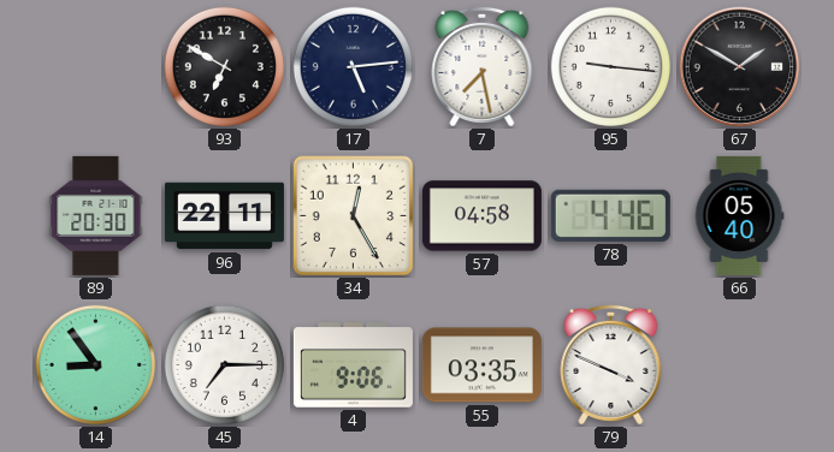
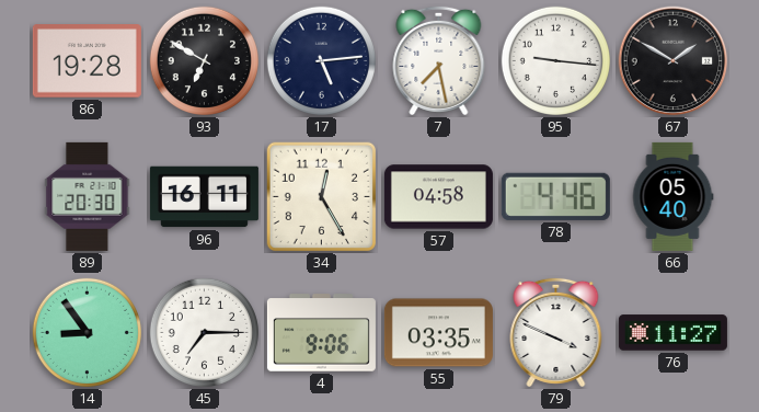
86: none -> 19:28 (87, 61)
96: 22:11 -> 16:11 (204, 197)
76: none -> 11:27 (672, 333)
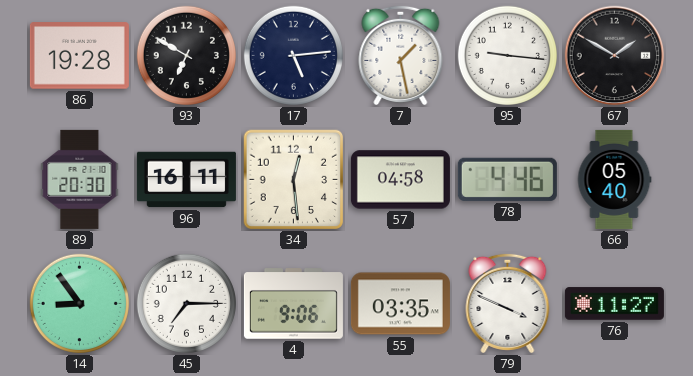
7: 7:28 -> 1:28 (401, 55)
34: 12:25 -> 12:29 (294, 180)
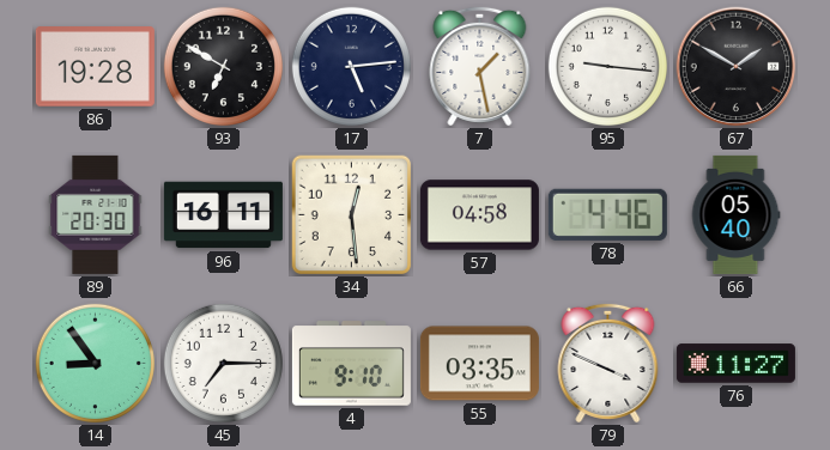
4: 9:06 -> 9:10 (351, 364)
